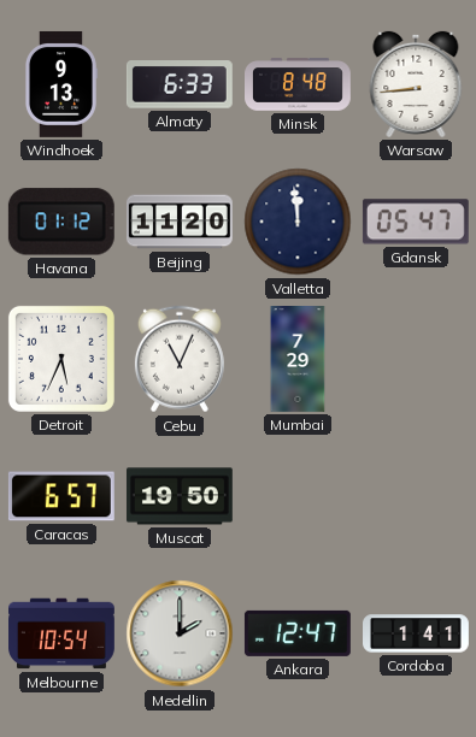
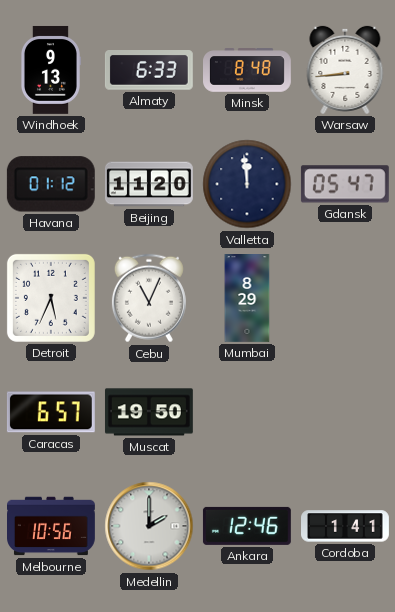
Mumbai: 7:29 -> 8:29 (247, 299)
Melbourne: 10:54 -> 10:56 (52, 526)
Ankara: 12:47 -> 12:46 (247, 526)
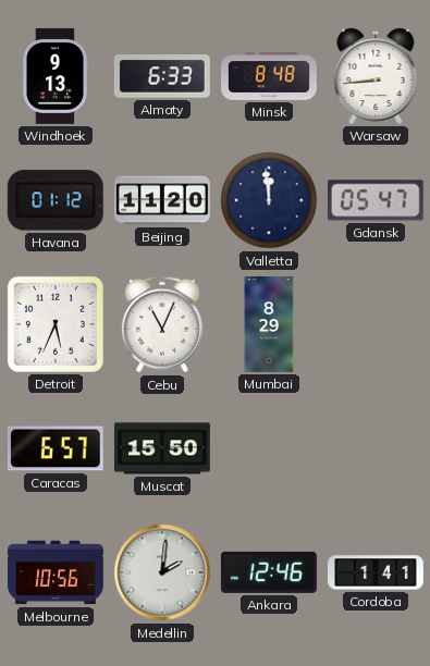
Muscat: 19:50 -> 15:50 (162, 448)
Medellin: 2:00 -> 2:01 (162, 572)
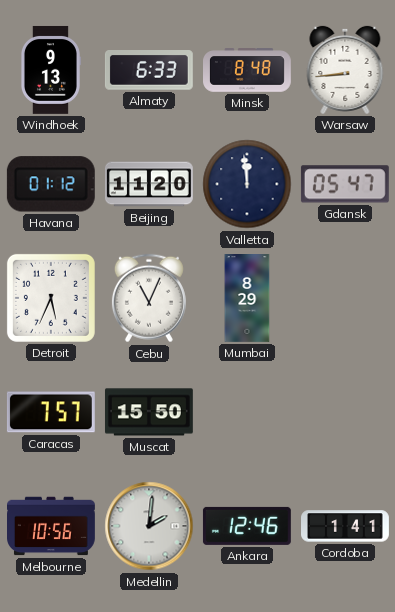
Caracas: 6:57 -> 7:57 (51, 412)
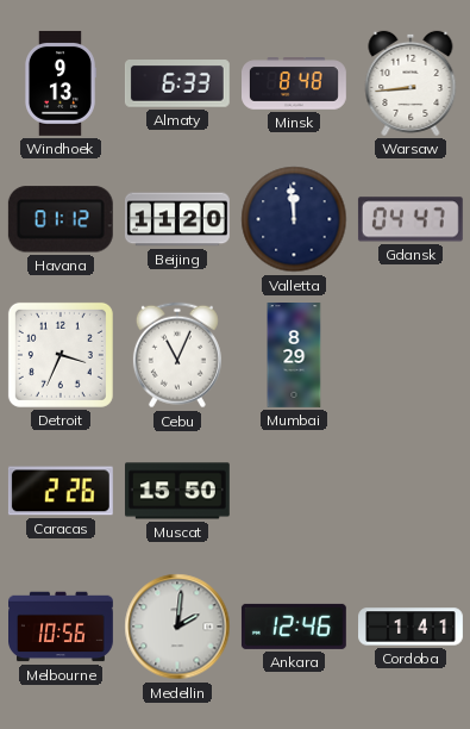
Gdansk: 05:47 -> 04:47 (411, 219)
Detroit: 5:34 -> 3:34 (61, 355)
Caracas: 7:57 -> 2:26 (61, 491)
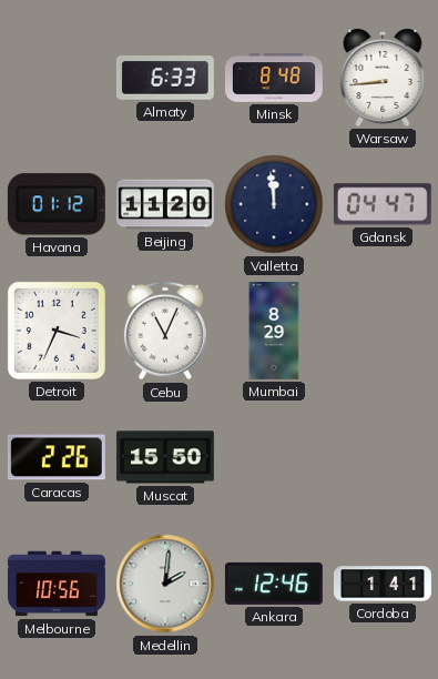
Windhoek: 9:13 -> none (59, 83)
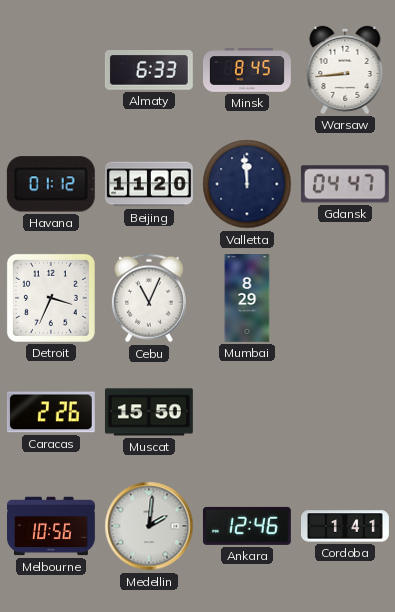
Minsk: 8:48 -> 8:45 (248, 70)
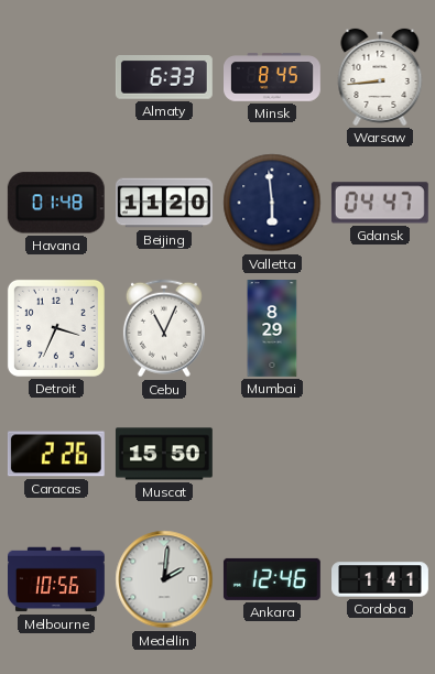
Havana: 01:12 -> 01:48 (56, 203)
Valletta: 11:59 -> 5:59 (272, 203)
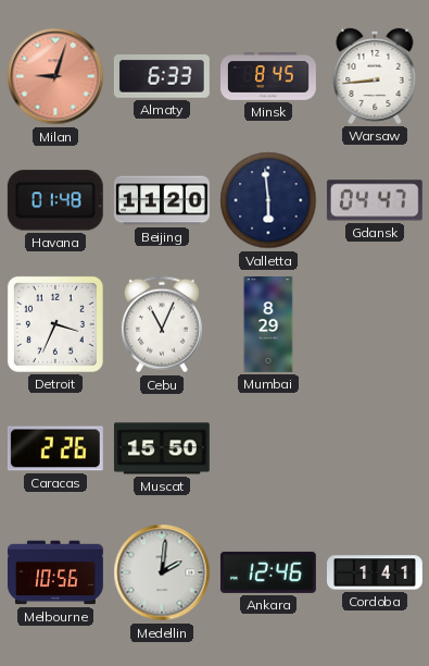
Milan: none -> 9:03 (55, 76)
